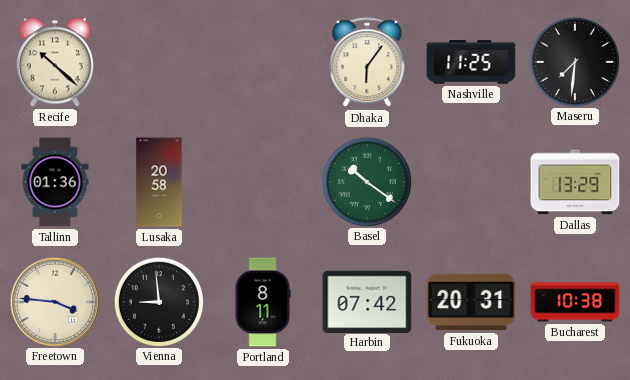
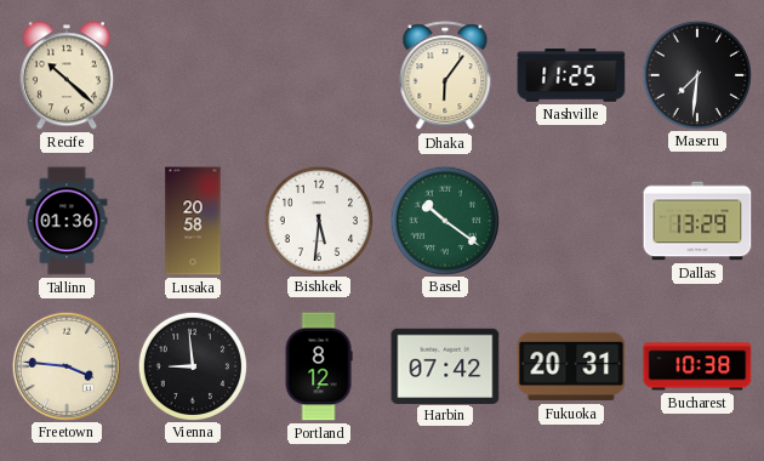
Bishkek: none -> 5:31 (318, 220)
Portland: 8:11 -> 8:12 (319, 366)
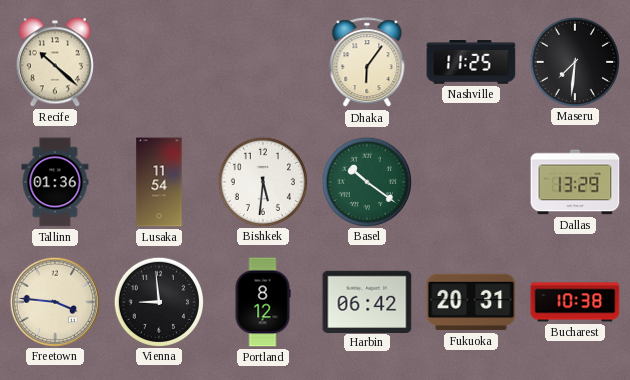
Lusaka: 20:58 -> 11:54 (159, 182)
Harbin: 07:42 -> 06:42 (367, 301)
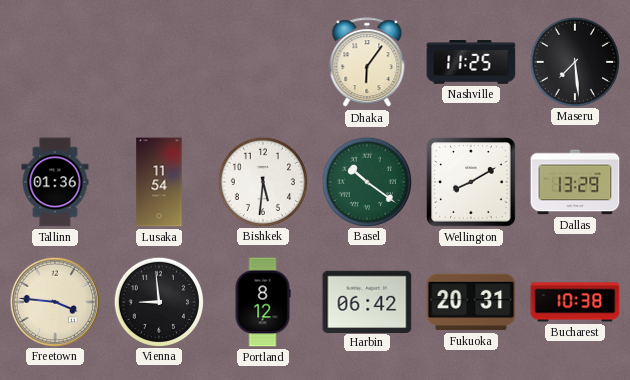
Recife: 10:22 -> none (55, 62)
Maseru: 7:31 -> 7:29 (574, 61)
Wellington: none -> 8:10 (471, 182)
